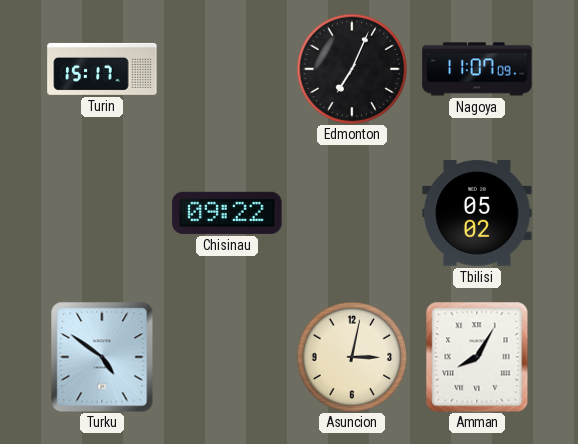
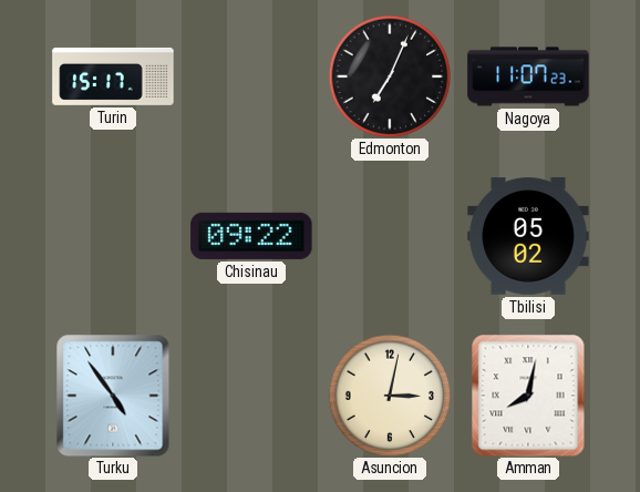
Nagoya: 11:07:09 -> 11:07:23 (528, 76)
Turku: 4:51 -> 4:54 (113, 396)
Amman: 8:05 -> 8:02 (528, 396)
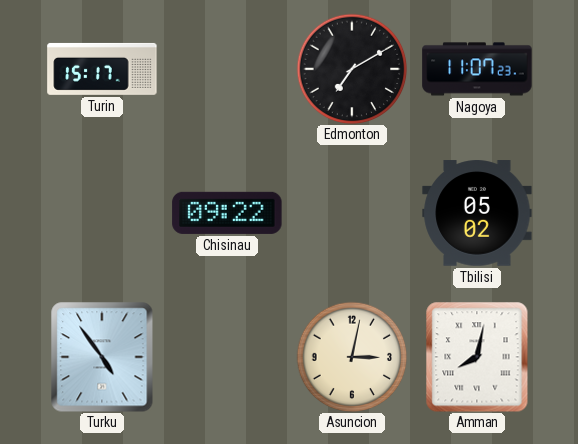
Edmonton: 7:04 -> 7:10 (352, 69)
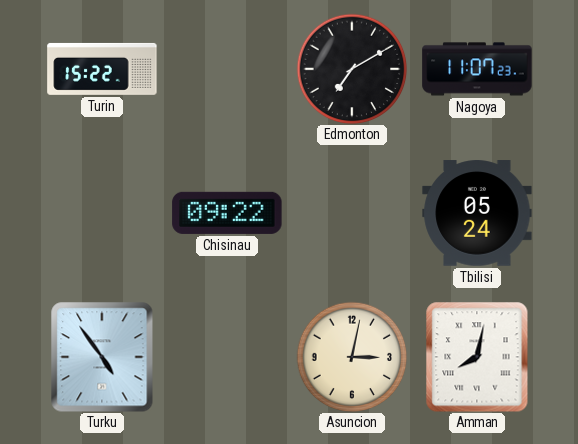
Turin: 15:17 -> 15:22 (102, 69)
Tbilisi: 05:02 -> 05:24 (477, 213)
